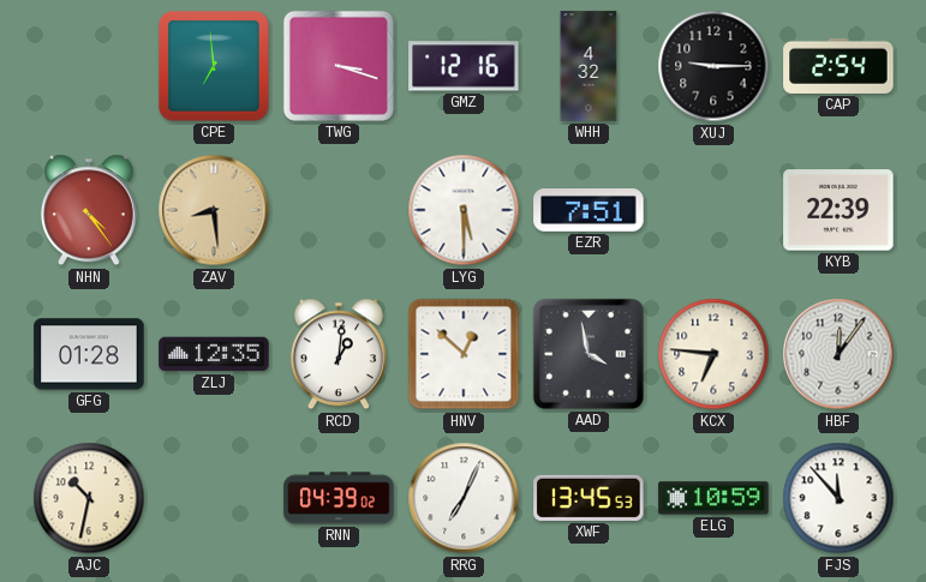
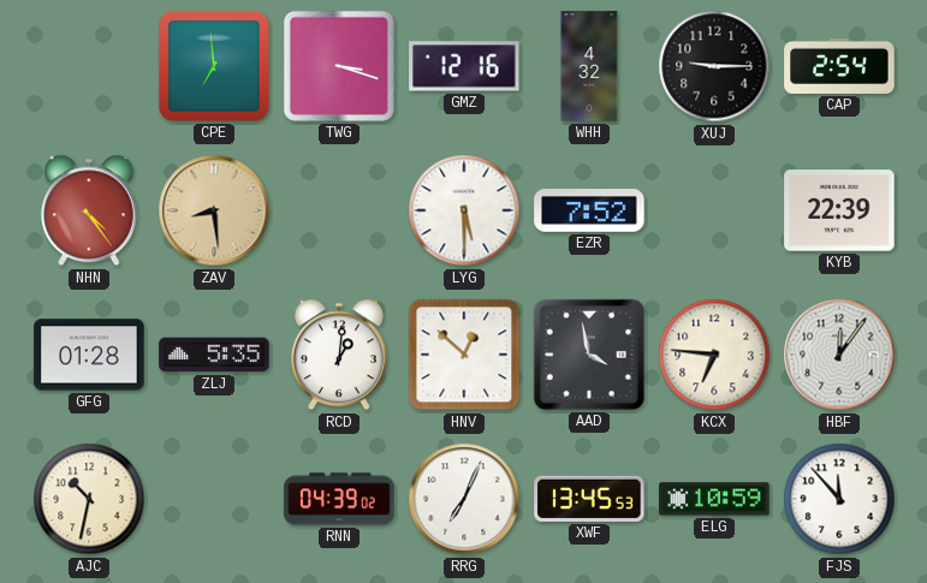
EZR: 7:51 -> 7:52 (589, 212)
ZLJ: 12:35 -> 5:35 (214, 355)
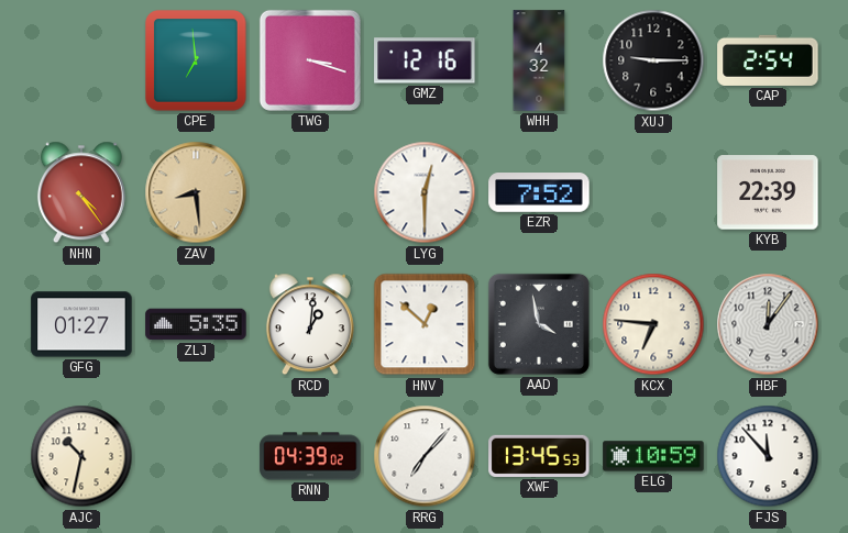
LYG: 5:30 -> 12:30 (425, 192)
GFG: 01:28 -> 01:27 (81, 324)
RRG: 7:04 -> 7:07 (425, 456)
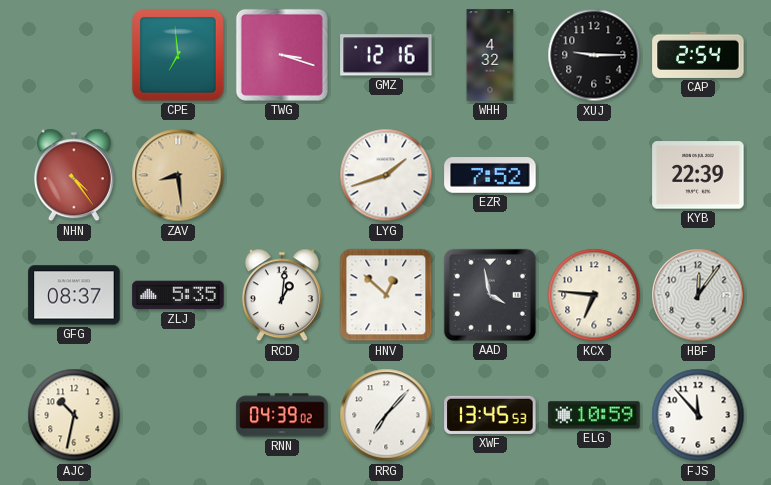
LYG: 12:30 -> 1:42 (386, 175)
GFG: 01:27 -> 08:37 (74, 295)
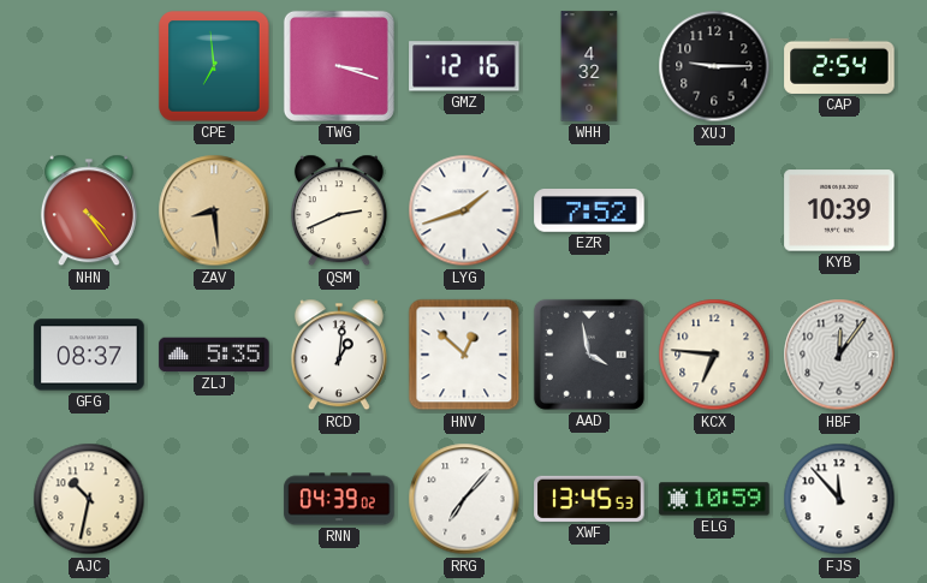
QSM: none -> 2:41 (339, 210)
KYB: 22:39 -> 10:39 (839, 210)
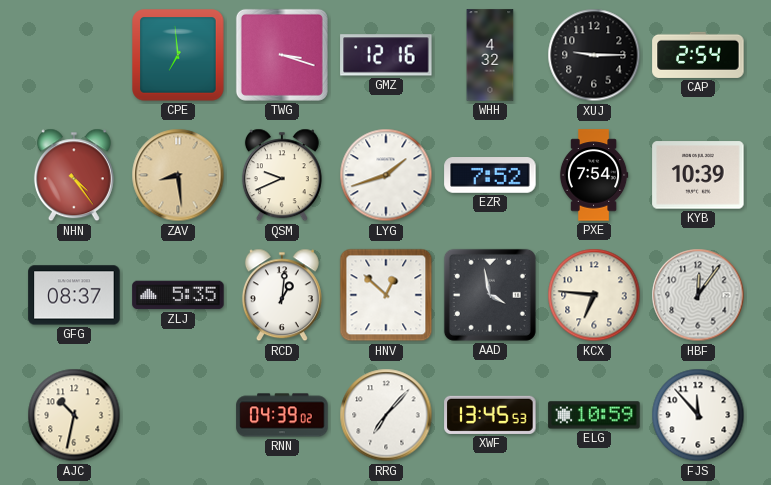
QSM: 2:41 -> 9:41 (282, 175)
PXE: none -> 7:54 (594, 175)
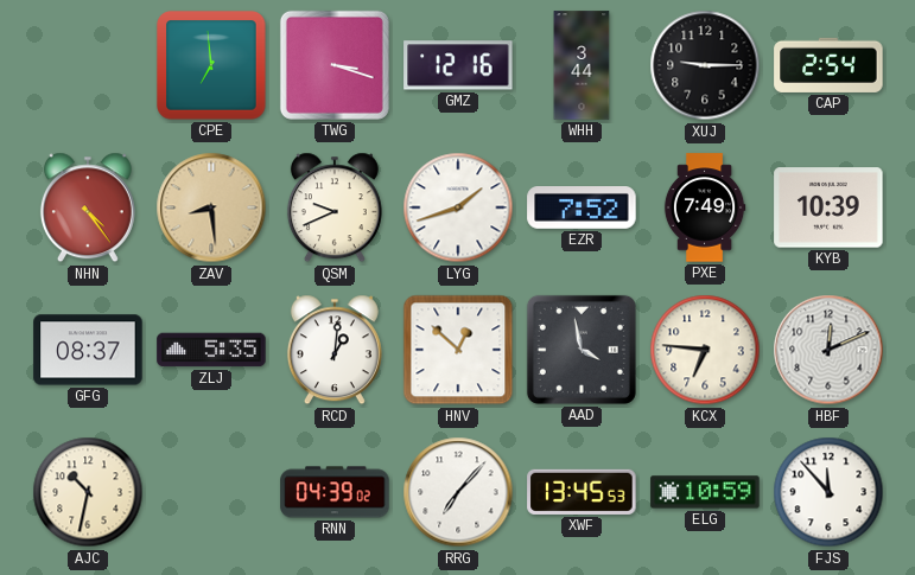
WHH: 4:32 -> 3:44 (582, 65)
PXE: 7:54 -> 7:49 (705, 207)
HBF: 12:06 -> 12:11 (828, 350)
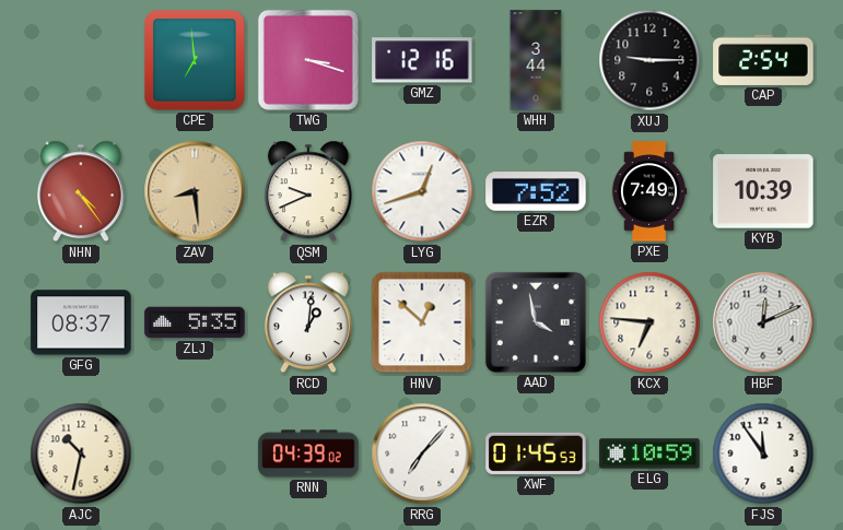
LYG: 1:42 -> 12:42 (422, 191)
XWF: 13:45 -> 01:45 (536, 454)
FJS: 11:53 -> 11:54 (763, 454)
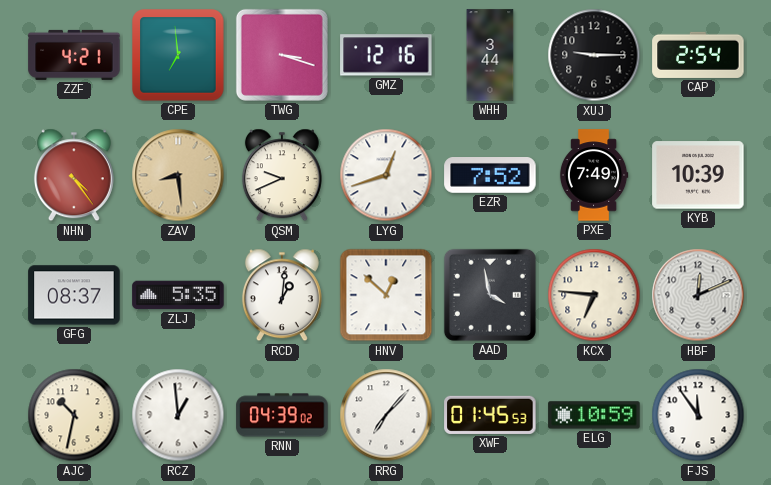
ZZF: none -> 4:21 (74, 55)
RCZ: none -> 12:59 (178, 415)
